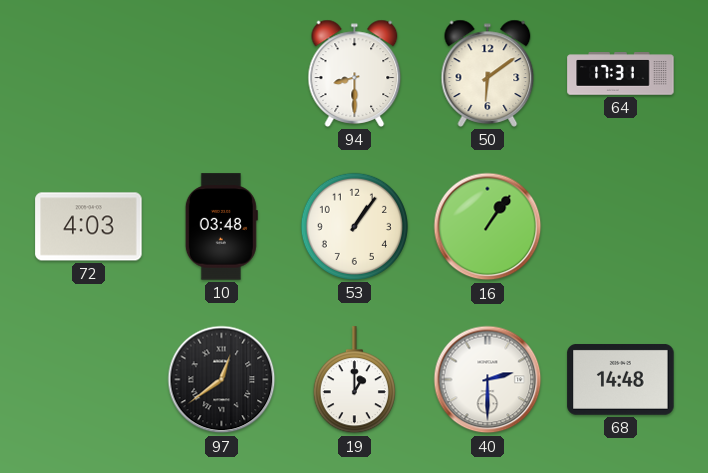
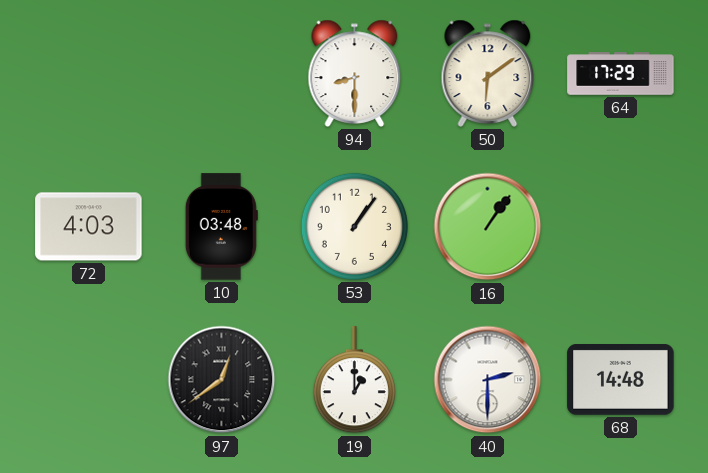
64: 17:31 -> 17:29 (621, 74)
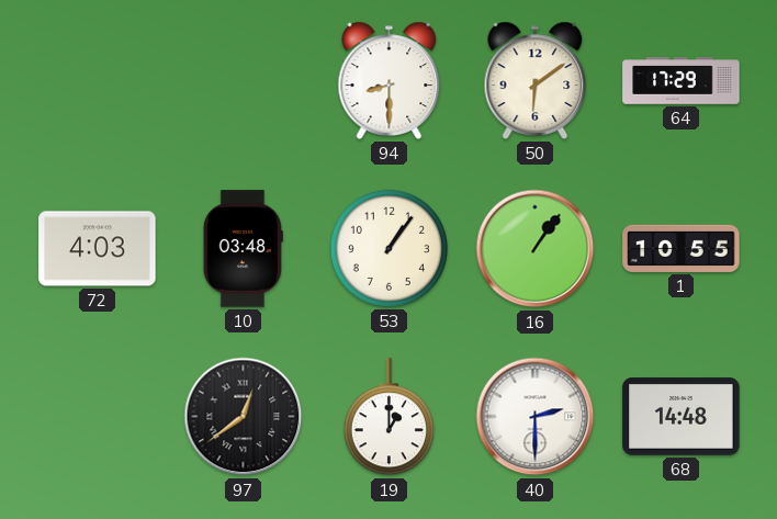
1: none -> 10:55 (682, 248)
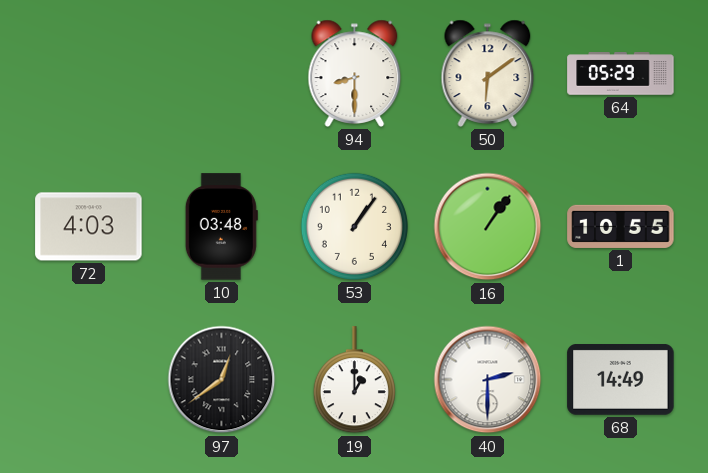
64: 17:29 -> 05:29 (621, 74)
68: 14:48 -> 14:49 (621, 380)
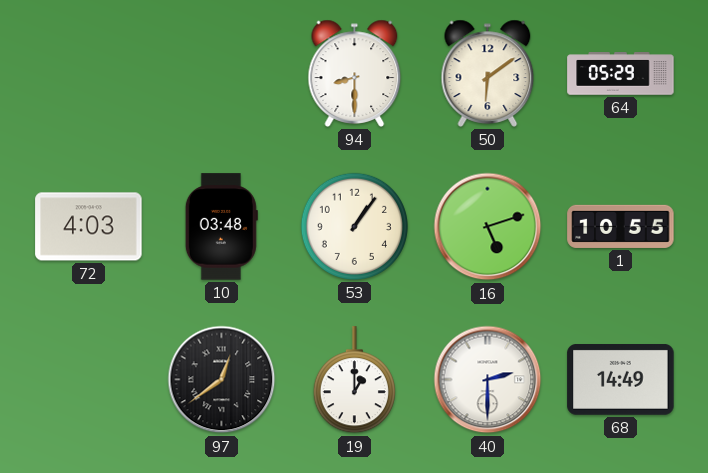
16: 1:06 -> 5:12 (488, 227)
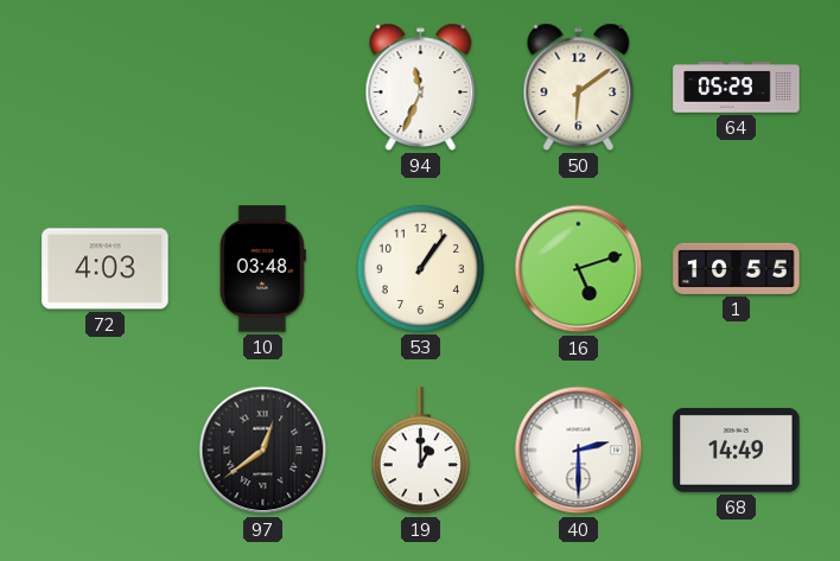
94: 8:30 -> 11:34 (421, 87)
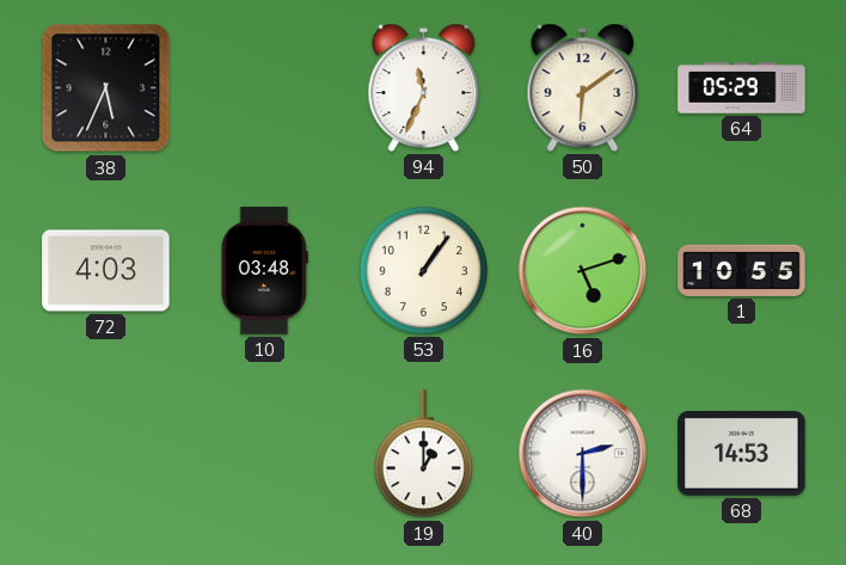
38: none -> 5:34 (106, 88)
97: 12:39 -> none (263, 451)
68: 14:49 -> 14:53 (742, 454)
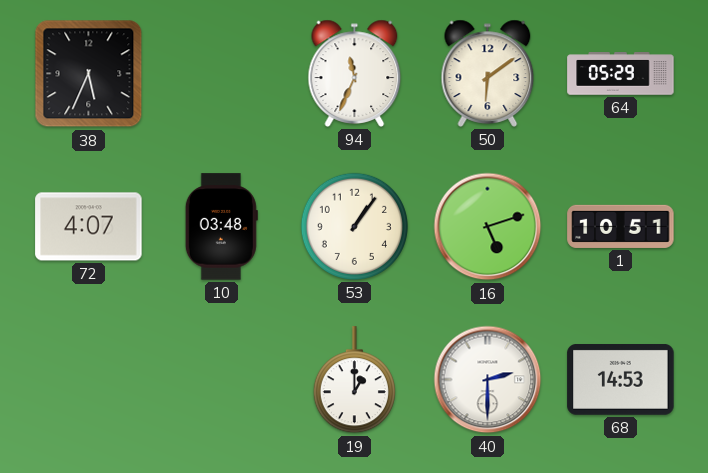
72: 4:03 -> 4:07 (89, 227)
1: 10:55 -> 10:51 (621, 226)
